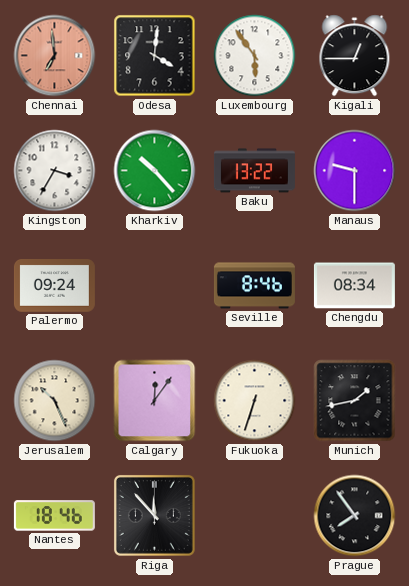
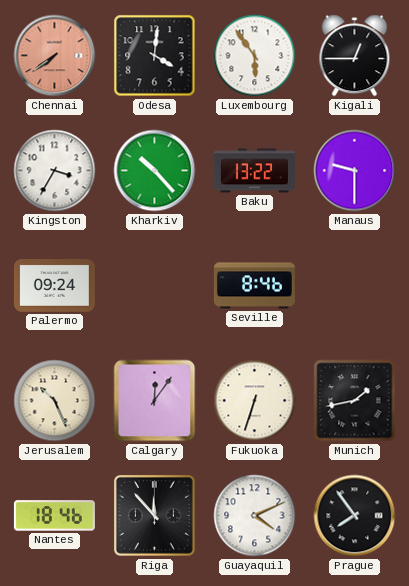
Chennai: 6:59 -> 7:39 (55, 56)
Chengdu: 08:34 -> none (354, 286)
Guayaquil: none -> 4:11 (255, 516)
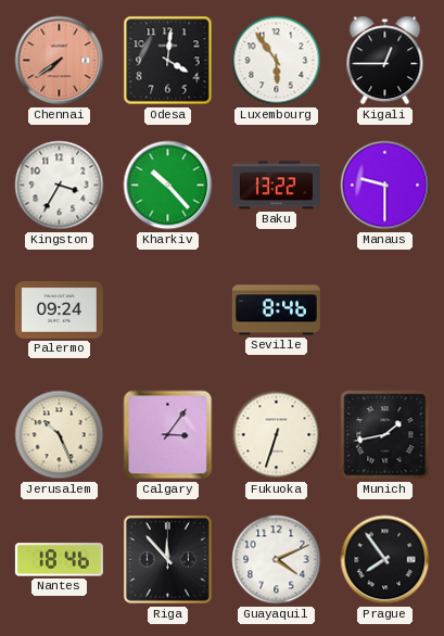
Calgary: 12:06 -> 3:06 (168, 435)
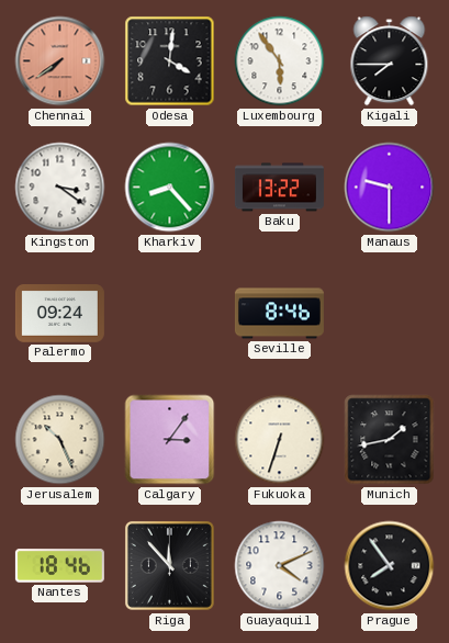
Kigali: 12:45 -> 7:45 (390, 61)
Kingston: 3:35 -> 3:21 (60, 188)
Kharkiv: 10:23 -> 8:23 (170, 188)
